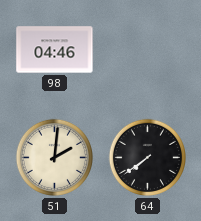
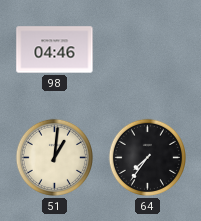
51: 2:01 -> 1:01 (54, 157)
64: 7:39 -> 7:36 (147, 157)
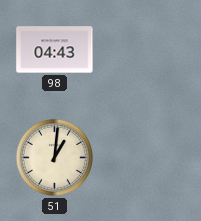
98: 04:46 -> 04:43 (55, 50)
64: 7:36 -> none (147, 157)
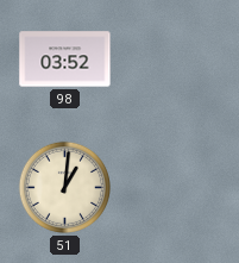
98: 04:43 -> 03:52 (65, 60)
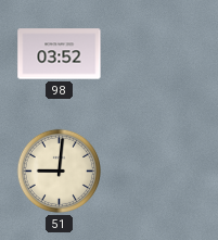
51: 1:01 -> 9:01 (59, 170)
